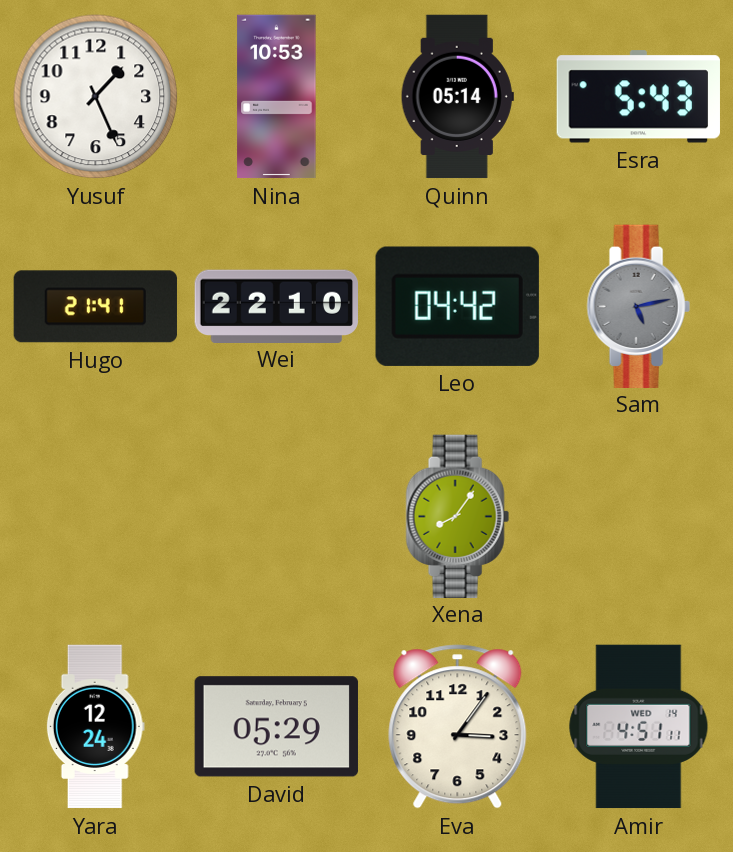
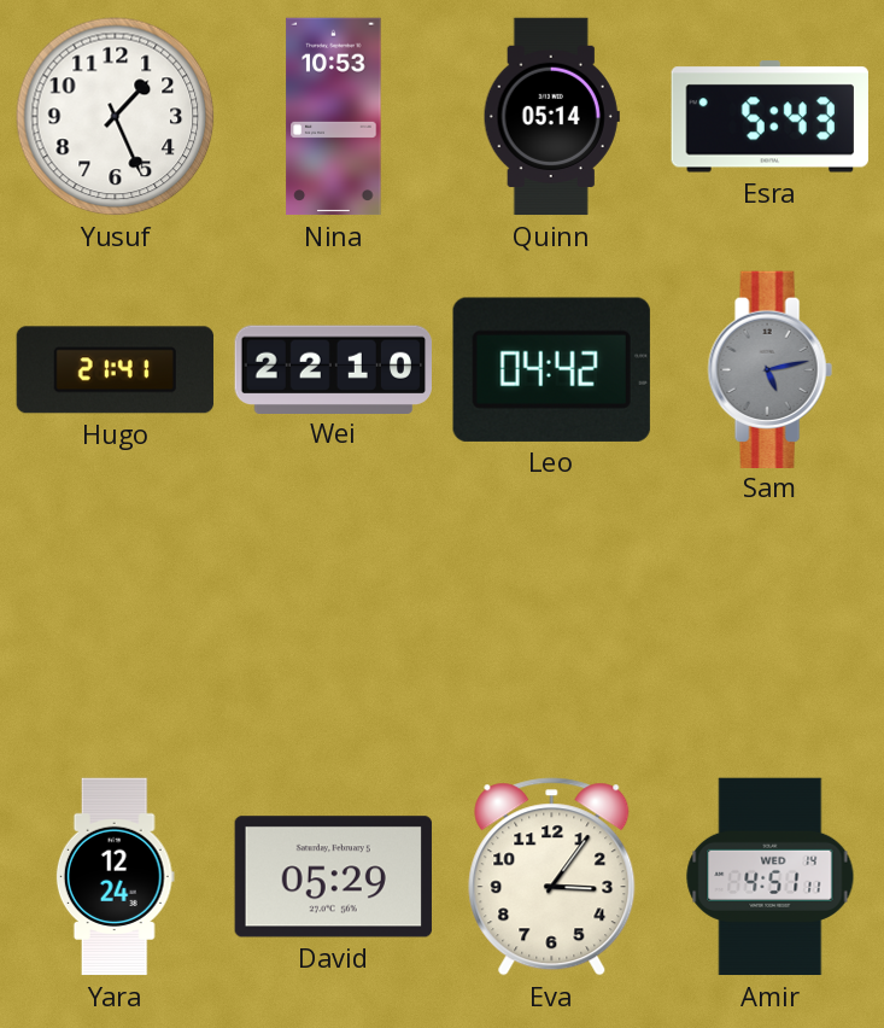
Xena: 8:06 -> none (457, 516)
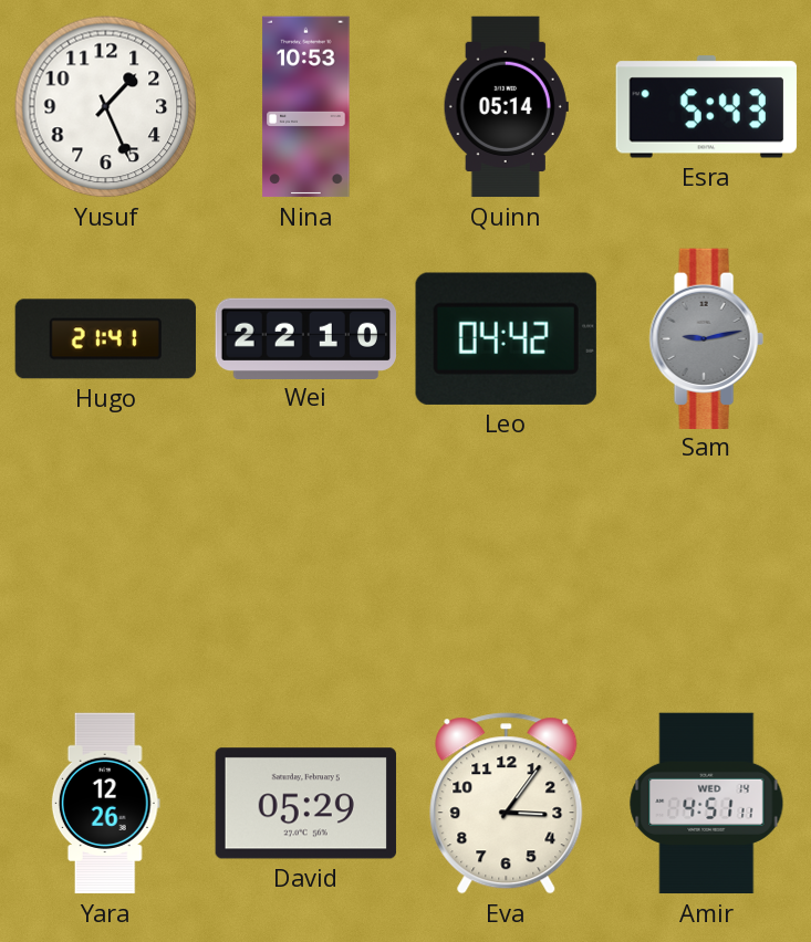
Sam: 5:13 -> 9:13 (706, 338)
Yara: 12:24 -> 12:26 (105, 804)
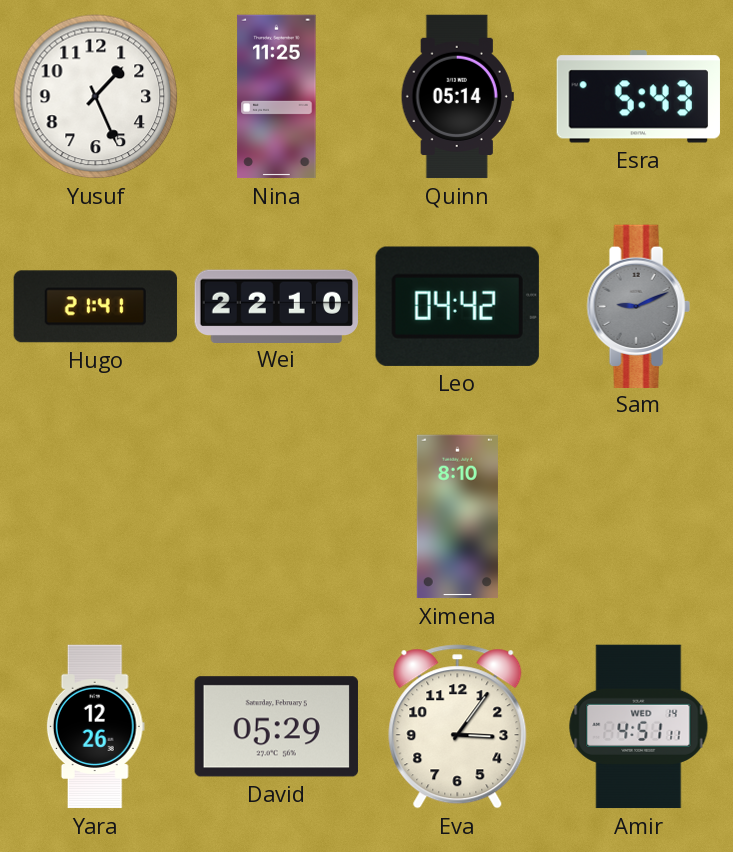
Nina: 10:53 -> 11:25 (277, 97)
Sam: 9:13 -> 9:11 (638, 306)
Ximena: none -> 8:10 (457, 517)
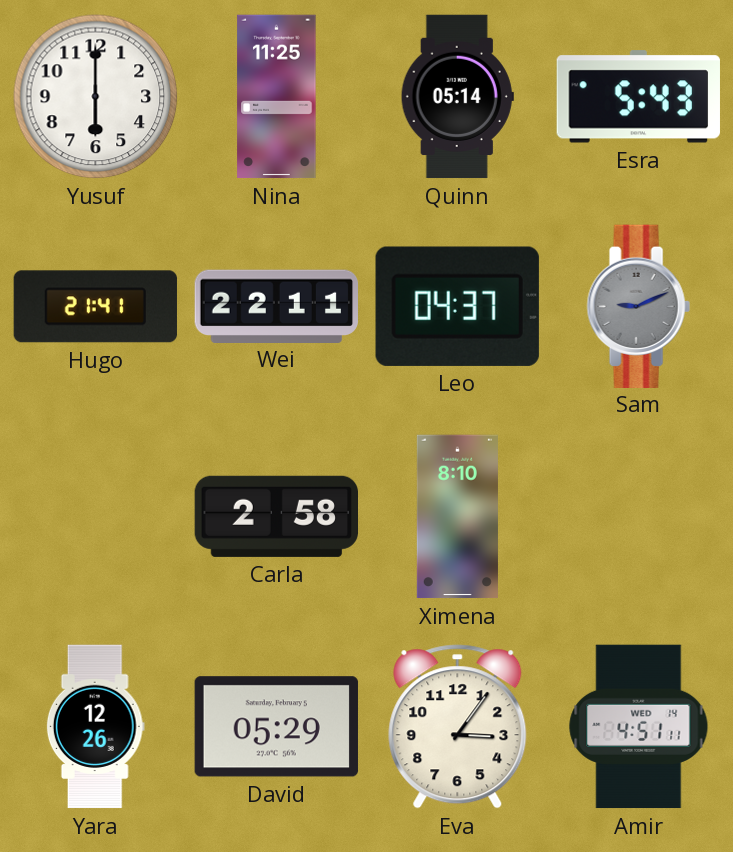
Yusuf: 1:26 -> 6:00 (96, 97)
Wei: 22:10 -> 22:11 (276, 306)
Leo: 04:42 -> 04:37 (457, 306)
Carla: none -> 2:58 (276, 516)
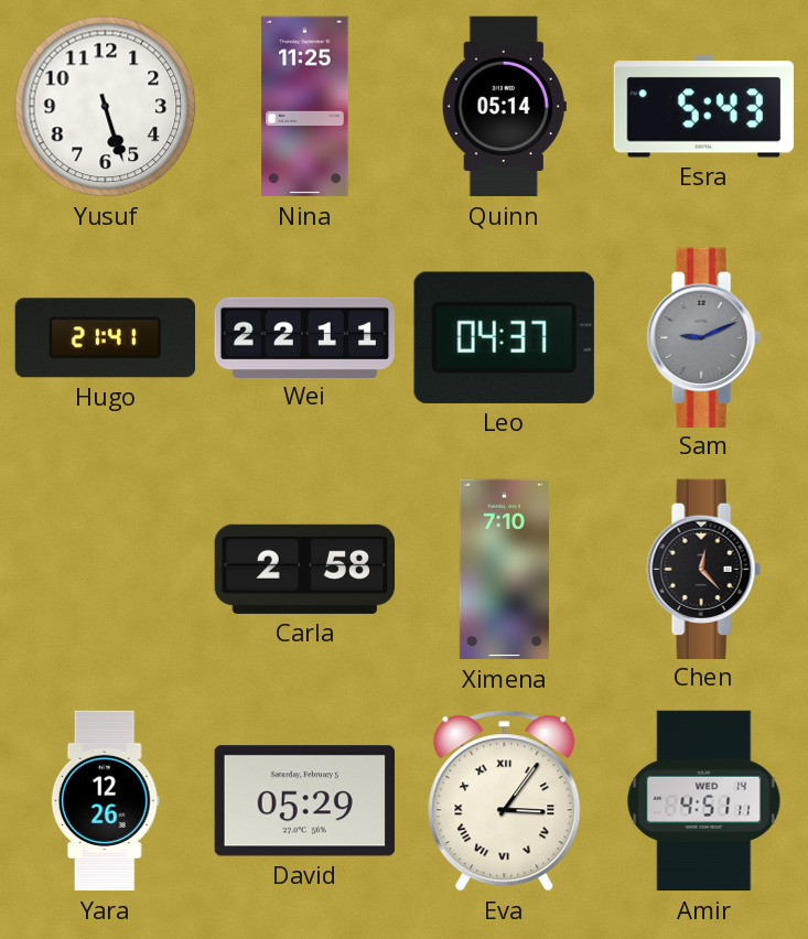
Yusuf: 6:00 -> 5:27 (106, 107)
Ximena: 8:10 -> 7:10 (504, 570)
Chen: none -> 12:23 (703, 569)
Eva numerals: Arabic -> Roman (505, 801)
